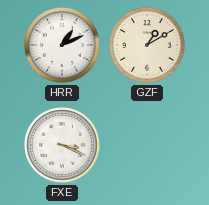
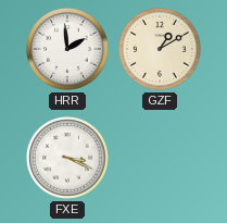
HRR: 1:11 -> 1:59 (67, 49)
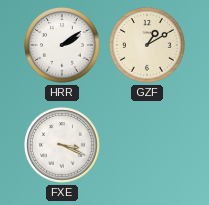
HRR: 1:59 -> 2:09 (62, 45)
